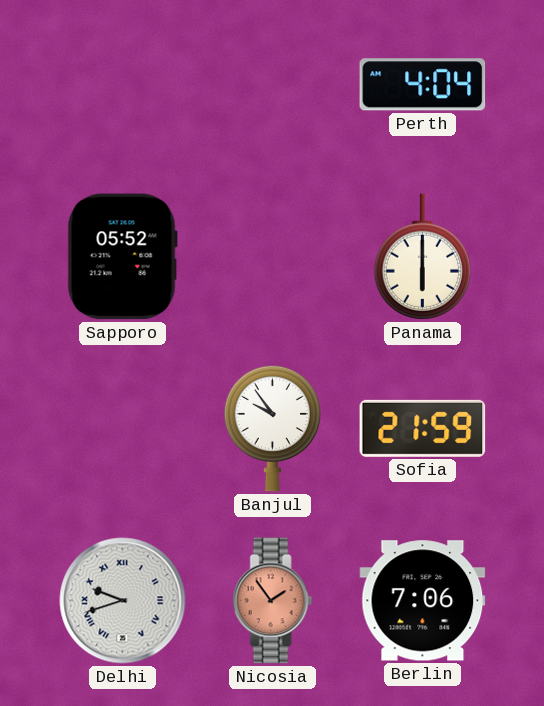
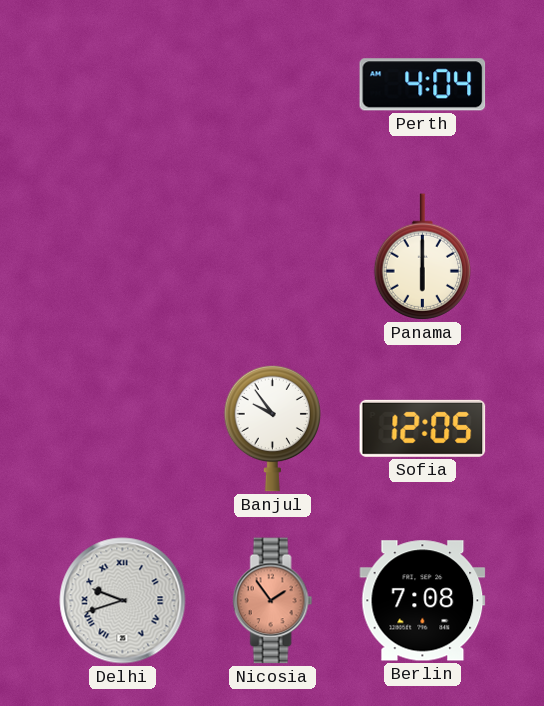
Sapporo: 05:52 -> none (122, 257)
Sofia: 21:59 -> 12:05 (423, 428)
Berlin: 7:06 -> 7:08 (423, 601)
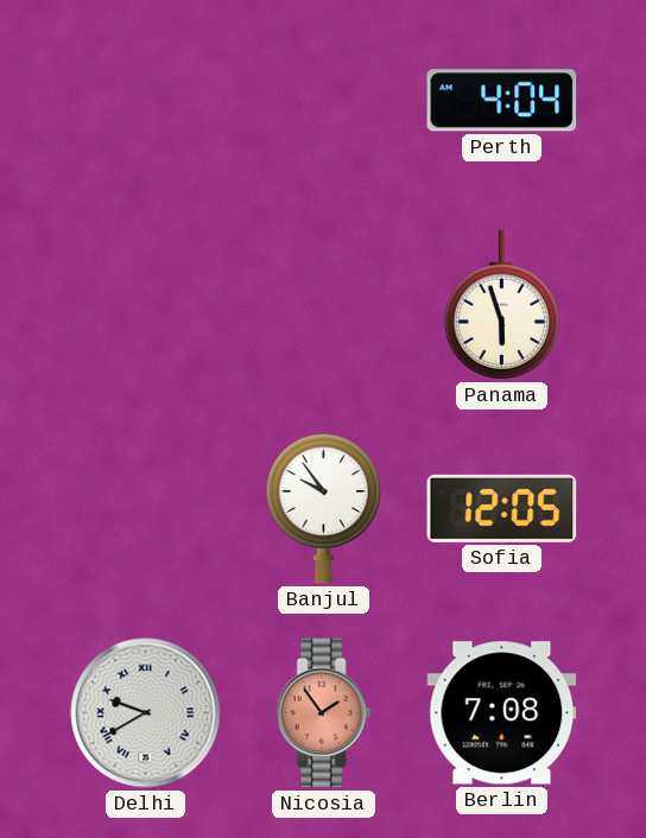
Panama: 6:00 -> 5:57 (501, 305)
Delhi: 9:42 -> 9:40 (146, 713)
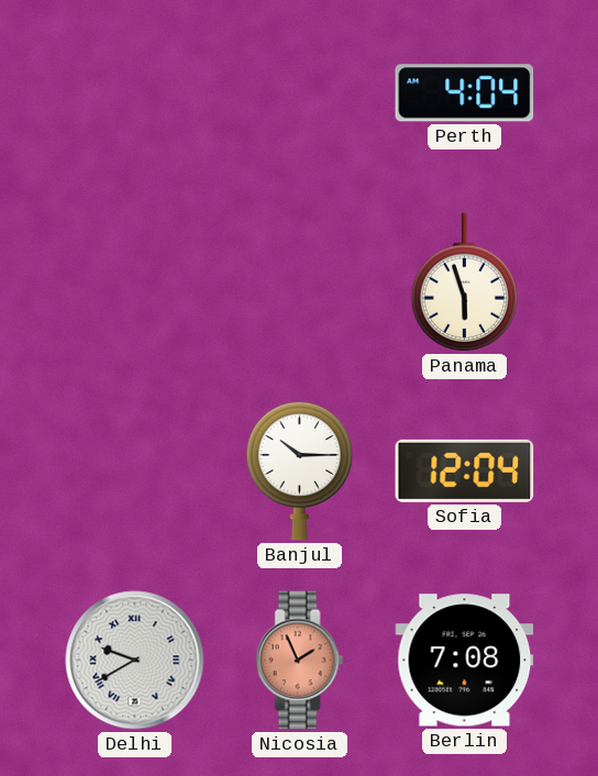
Banjul: 9:54 -> 10:15 (299, 470)
Sofia: 12:05 -> 12:04 (465, 470)
Nicosia: 1:54 -> 1:56 (300, 661)
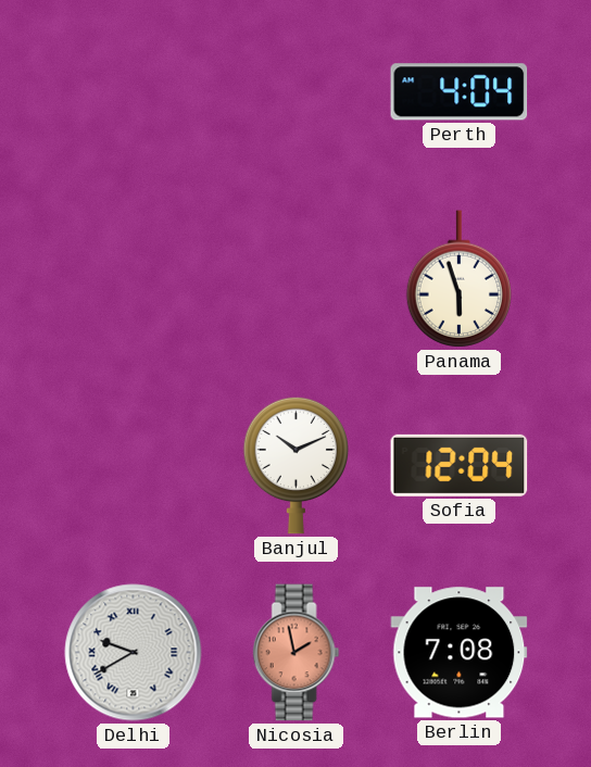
Banjul: 10:15 -> 10:11 (295, 465)
Nicosia: 1:56 -> 1:58 (297, 653)
